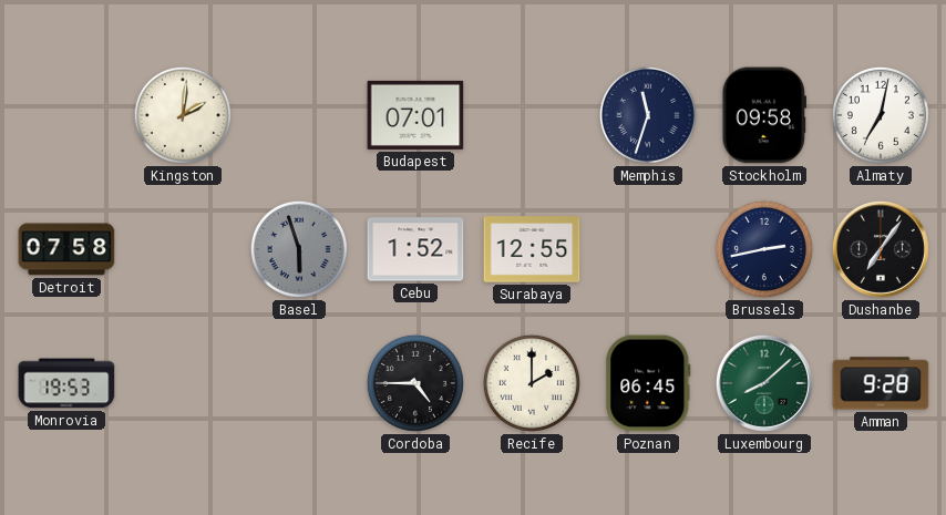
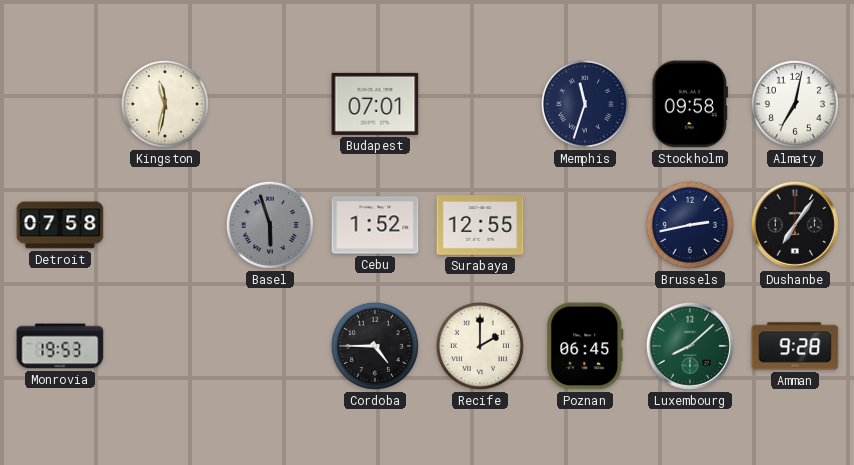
Kingston: 2:01 -> 11:32 (165, 104)
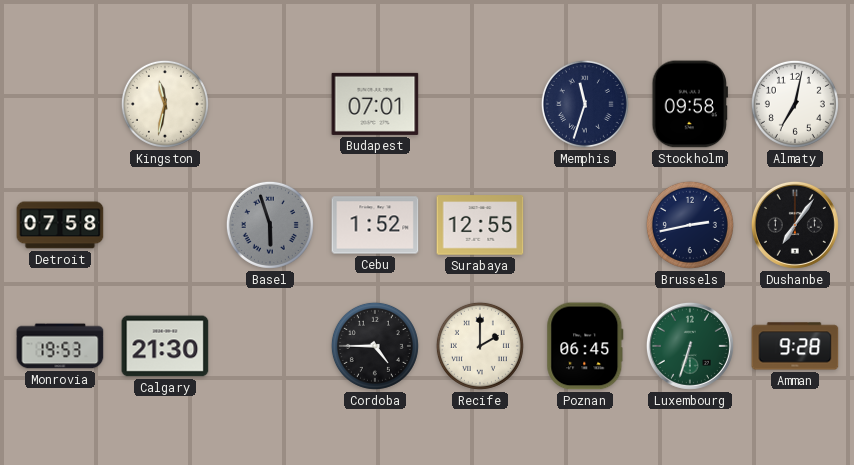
Calgary: none -> 21:30 (165, 346)
Luxembourg: 8:08 -> 6:33 (690, 346)
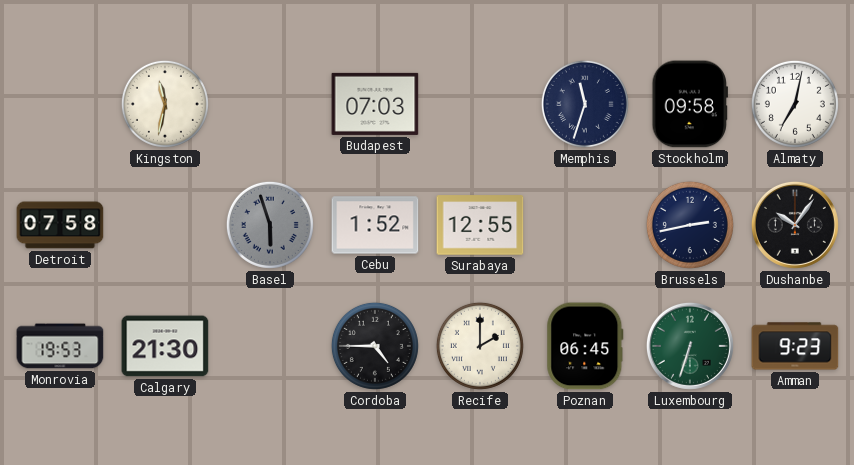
Budapest: 07:01 -> 07:03 (375, 104)
Dushanbe: 7:06 -> 10:06 (795, 225)
Amman: 9:28 -> 9:23 (795, 346)
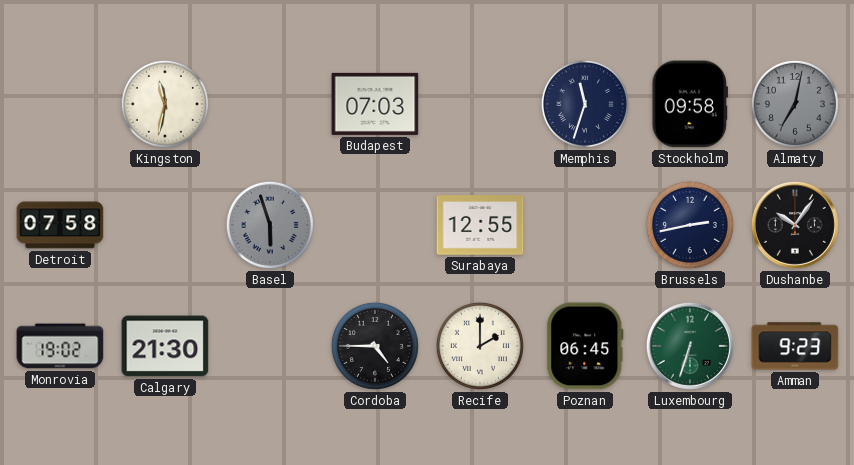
Almaty dial: white -> grey (795, 104)
Cebu: 1:52 -> none (375, 225)
Monrovia: 19:53 -> 19:02 (60, 346)
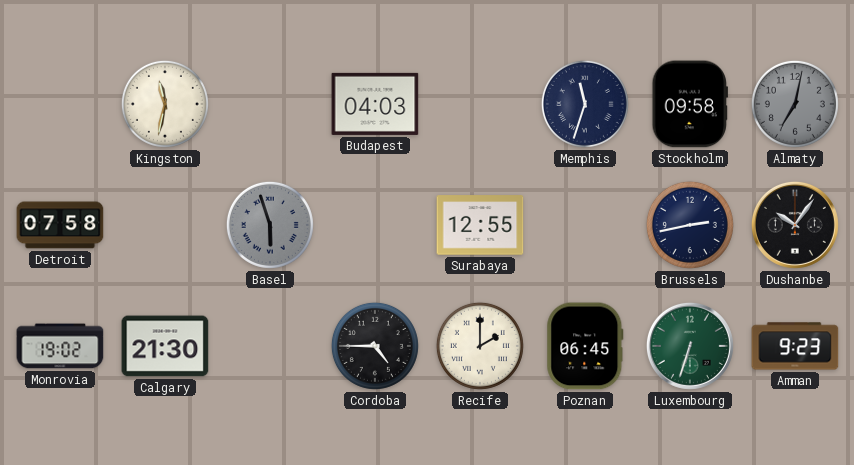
Budapest: 07:03 -> 04:03 (375, 104)
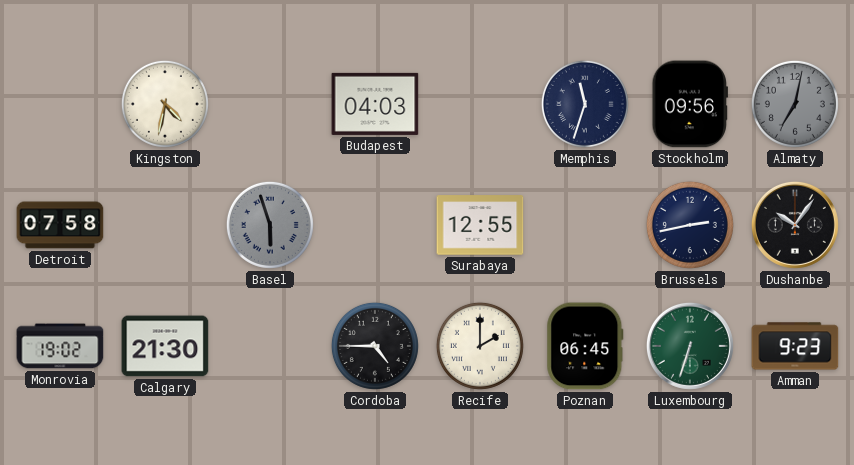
Kingston: 11:32 -> 4:32 (165, 104)
Stockholm: 09:58 -> 09:56 (690, 104)
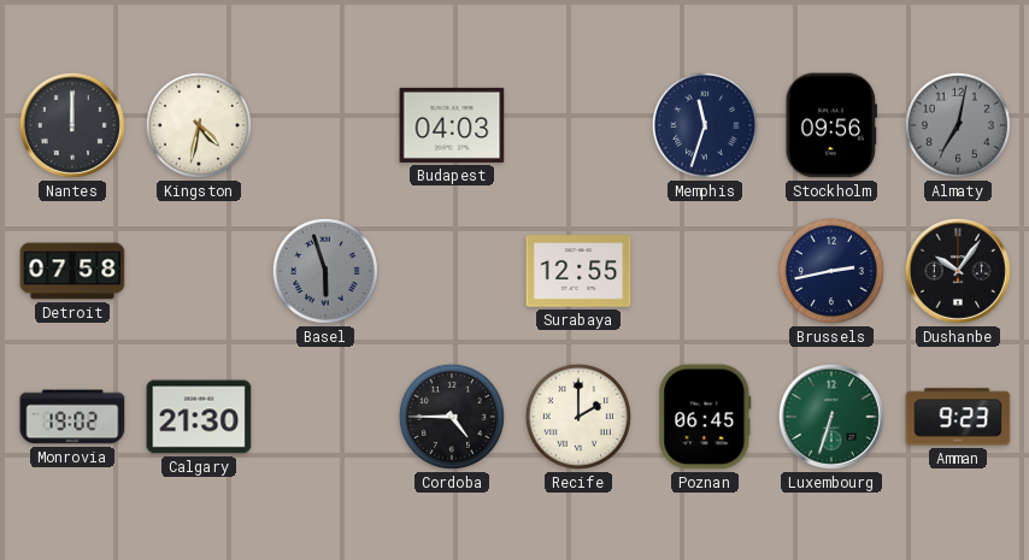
Nantes: none -> 12:00 (72, 125)
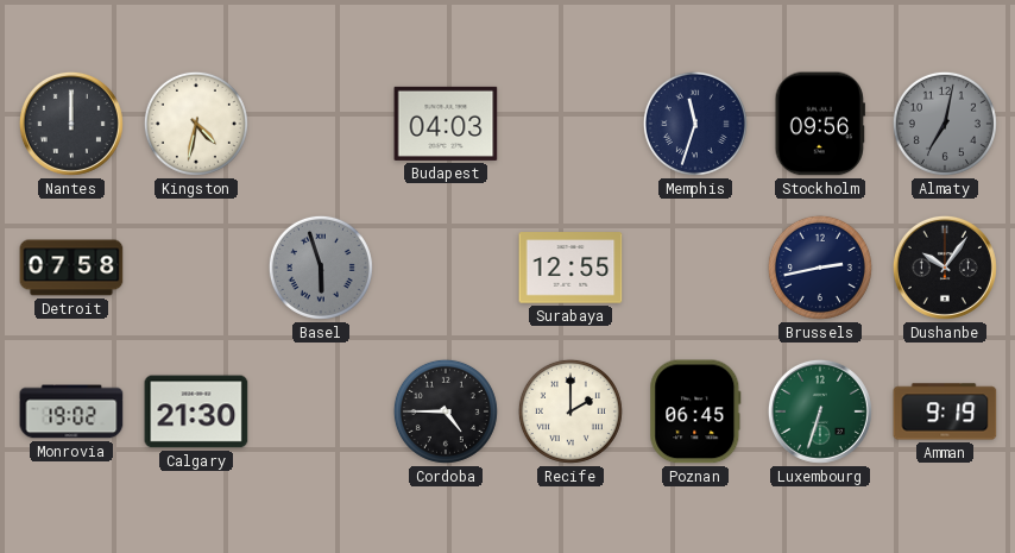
Amman: 9:23 -> 9:19 (945, 411)
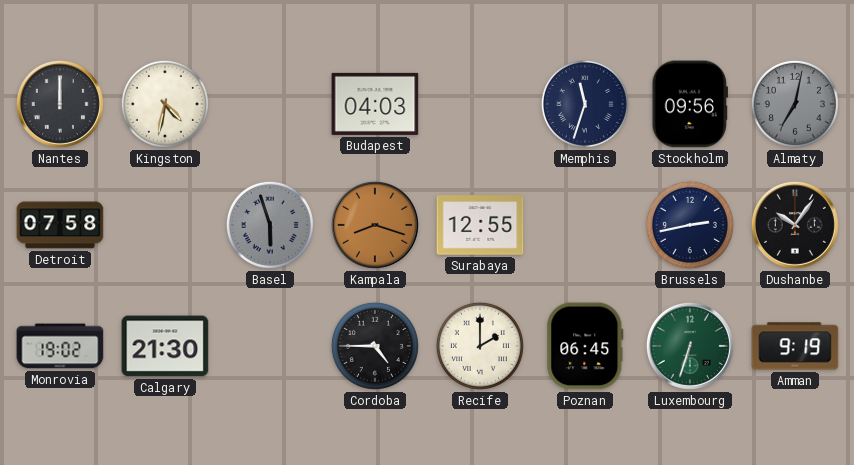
Kampala: none -> 8:18 (375, 225)
